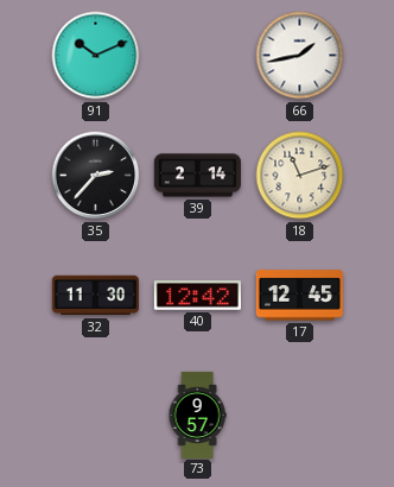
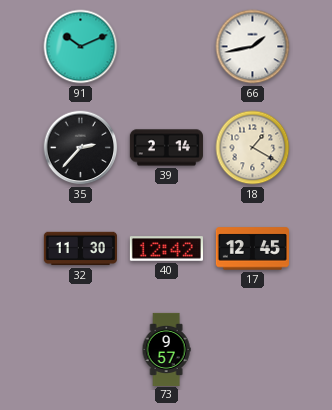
18: 11:12 -> 1:20 (253, 148)
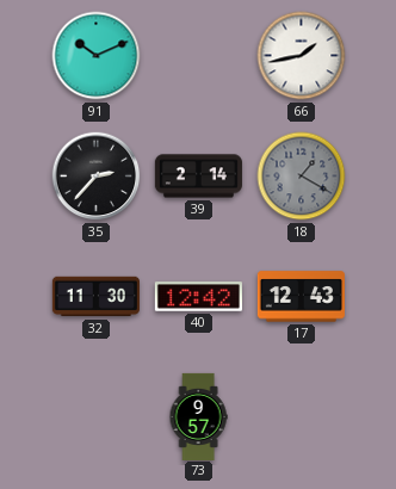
18 dial: cream -> grey (302, 177)
17: 12:45 -> 12:43 (301, 297)
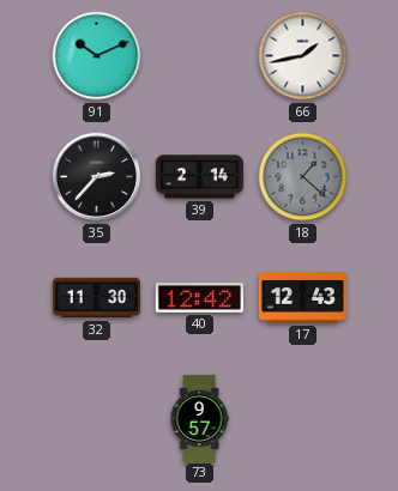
18: 1:20 -> 1:22 (303, 177)
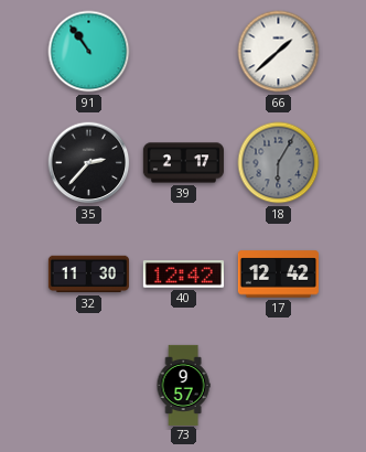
91: 10:11 -> 10:54 (89, 52)
66: 1:43 -> 1:38 (279, 52)
39: 2:14 -> 2:17 (183, 163)
18: 1:22 -> 6:05 (279, 163)
17: 12:43 -> 12:42 (278, 275)
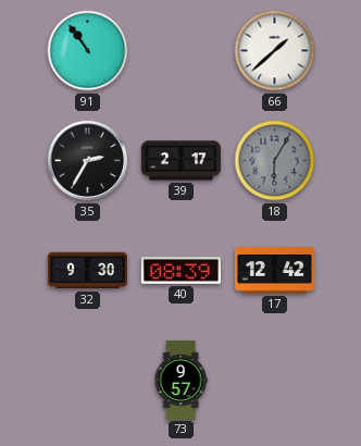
35: 2:37 -> 2:35 (88, 161)
32: 11:30 -> 9:30 (87, 271)
40: 12:42 -> 08:39 (180, 271)
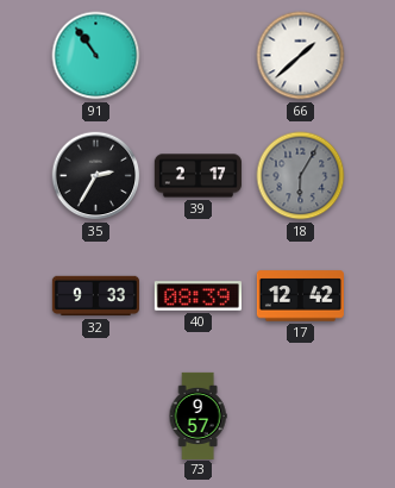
32: 9:30 -> 9:33 (95, 296)
